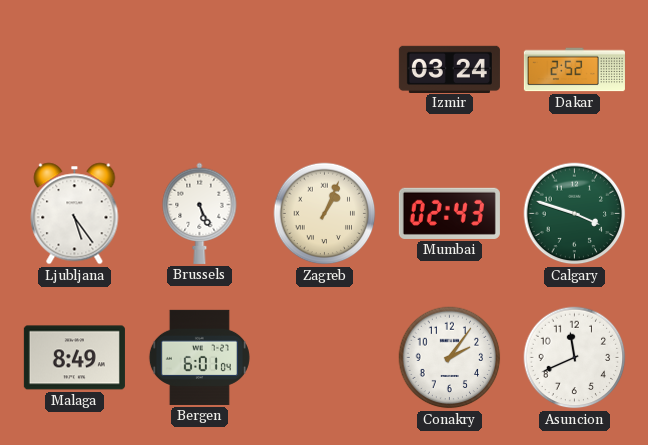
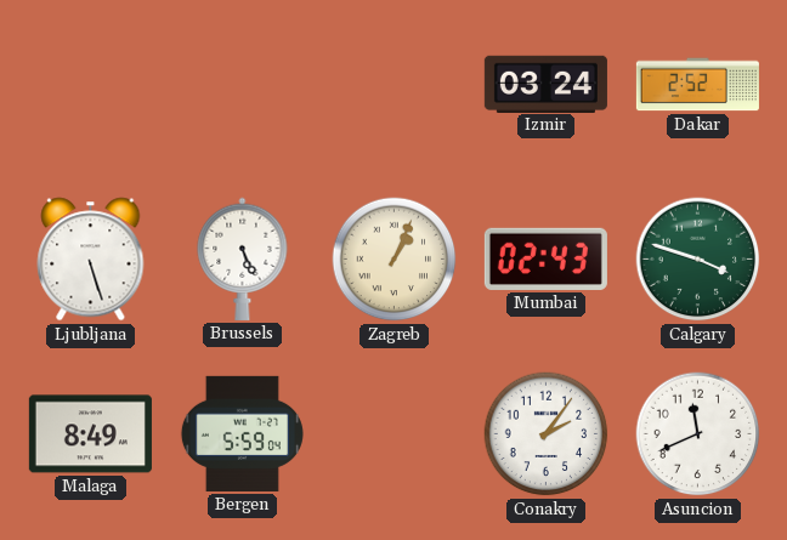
Ljubljana: 5:24 -> 5:27 (91, 260)
Bergen: 6:01 -> 5:59 (242, 433)
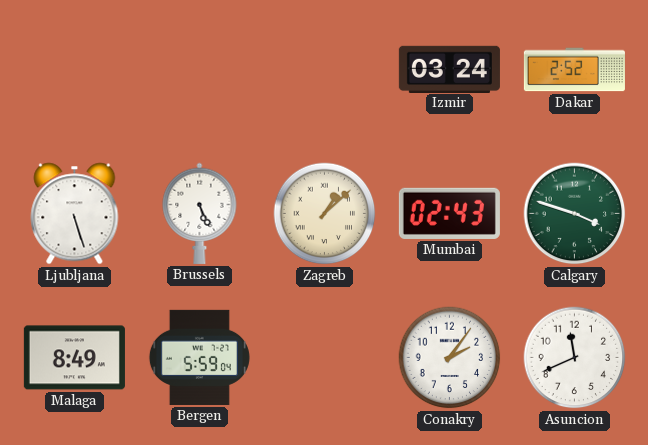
Zagreb: 1:04 -> 1:08 (325, 214)
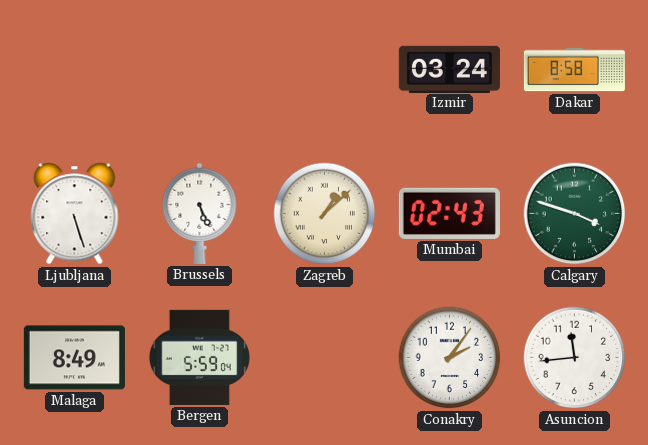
Dakar: 2:52 -> 8:58 (574, 70)
Asuncion: 11:41 -> 11:44 (575, 358)
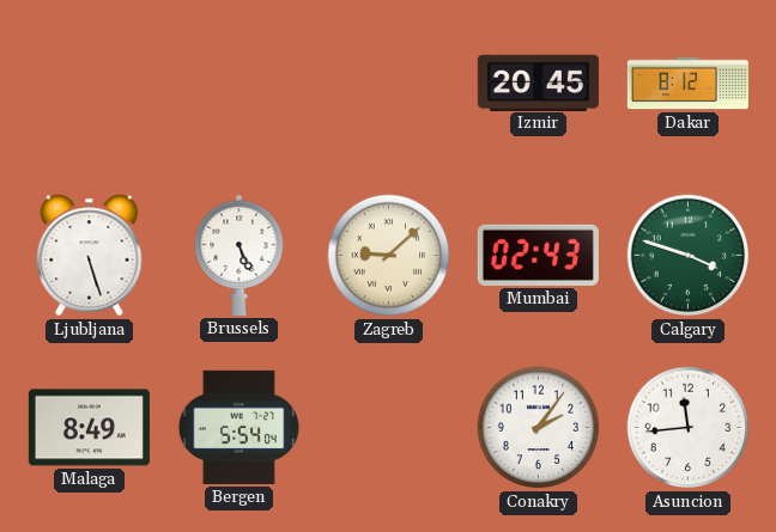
Izmir: 03:24 -> 20:45 (538, 82)
Dakar: 8:58 -> 8:12 (687, 84)
Zagreb: 1:08 -> 9:08 (389, 256)
Bergen: 5:59 -> 5:54 (238, 427)
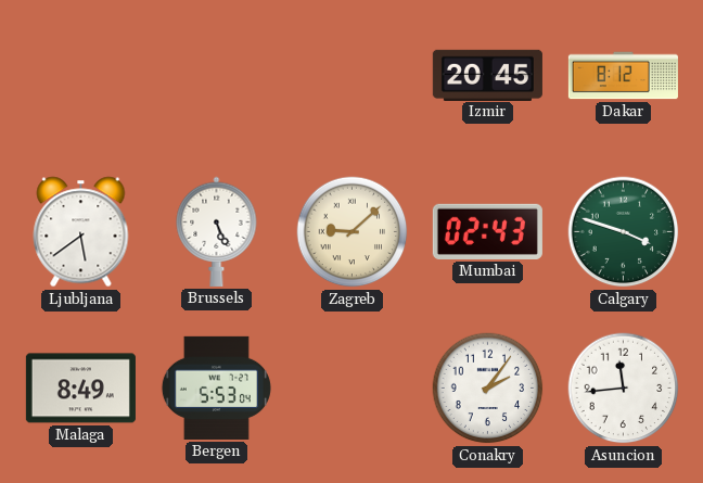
Ljubljana: 5:27 -> 5:39 (81, 232)
Bergen: 5:54 -> 5:53 (216, 387)
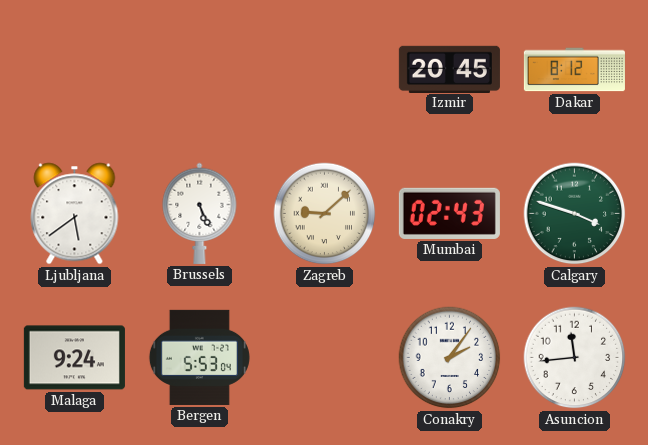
Malaga: 8:49 -> 9:24 (74, 358)
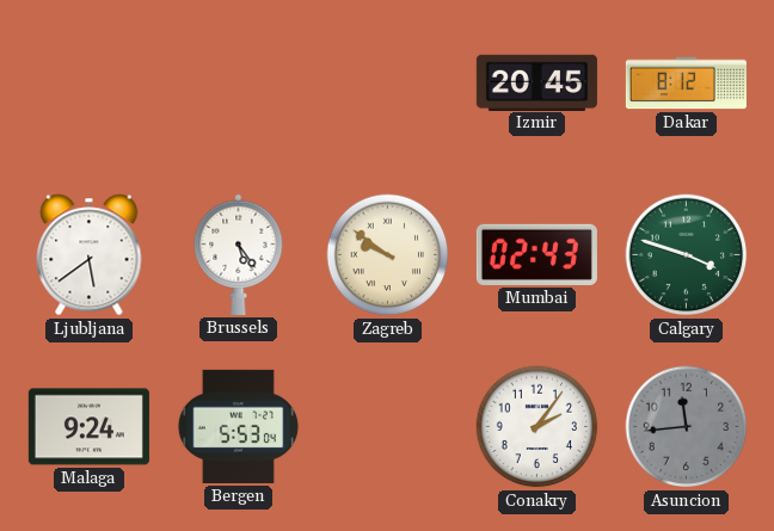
Brussels: 5:26 -> 5:24 (239, 254)
Zagreb: 9:08 -> 9:51 (388, 255)
Asuncion dial: white -> grey (687, 427)
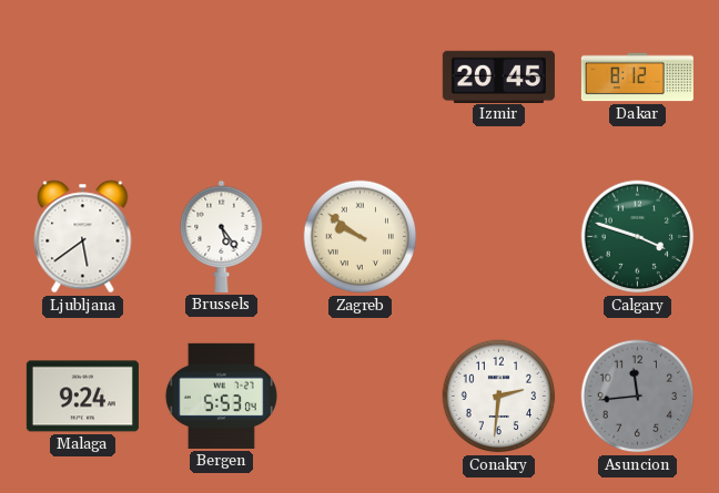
Mumbai: 02:43 -> none (536, 254)
Conakry: 2:06 -> 2:31 (499, 397)
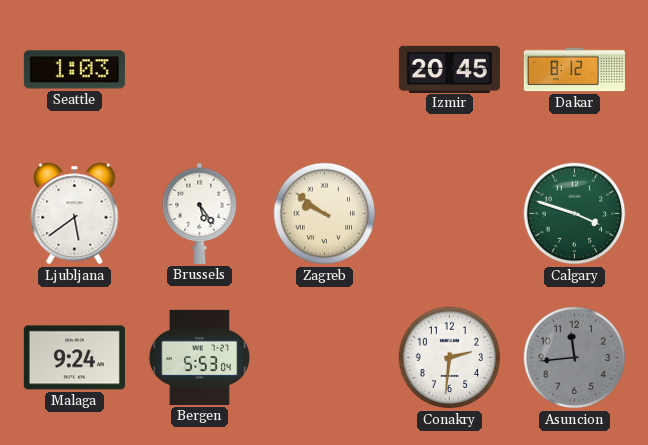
Seattle: none -> 1:03 (74, 70)
